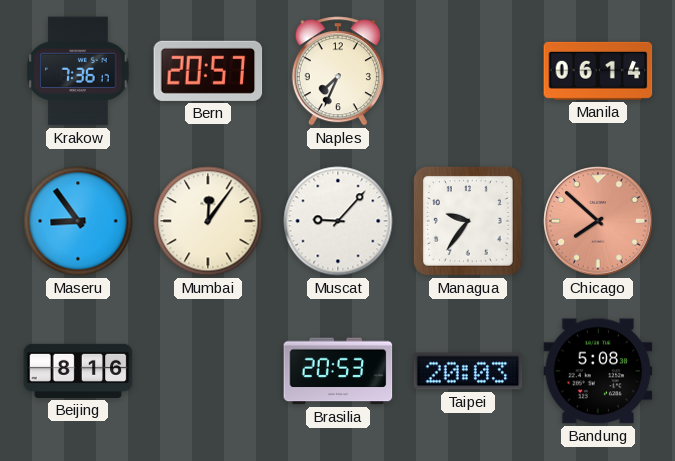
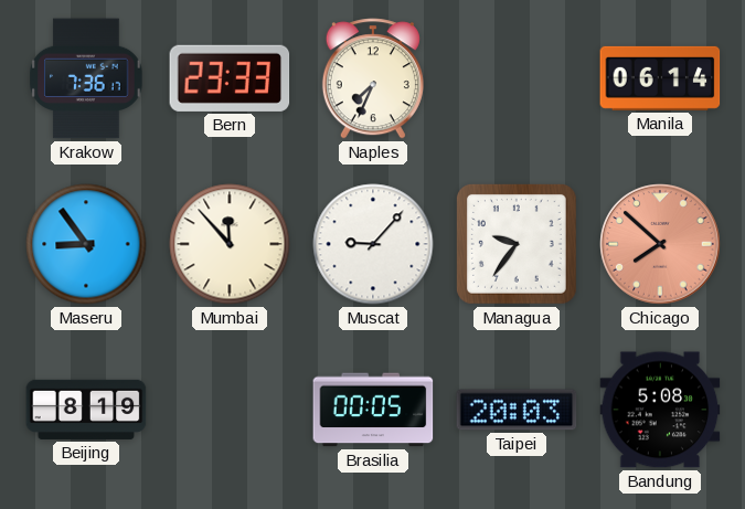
Bern: 20:57 -> 23:33 (230, 78)
Mumbai: 12:06 -> 11:53 (230, 244)
Beijing: 8:16 -> 8:19 (86, 410)
Brasilia: 20:53 -> 00:05 (373, 410)
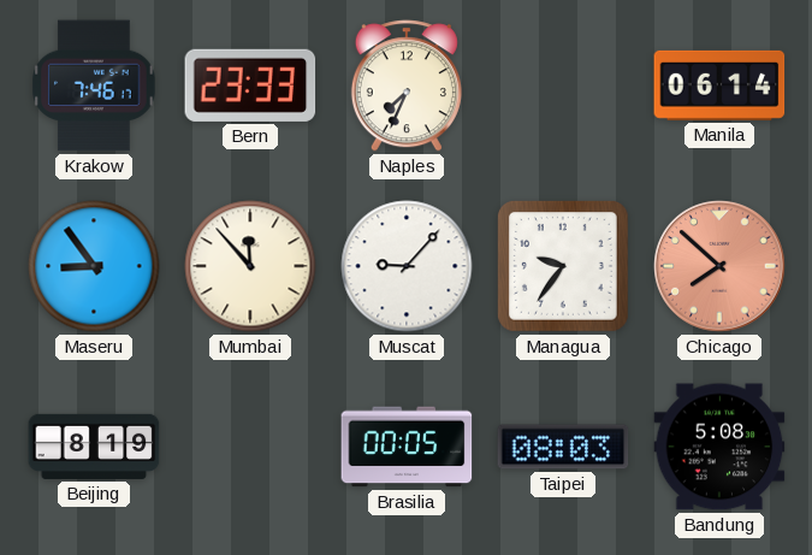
Krakow: 7:36 -> 7:46 (94, 85)
Taipei: 20:03 -> 08:03 (563, 447)
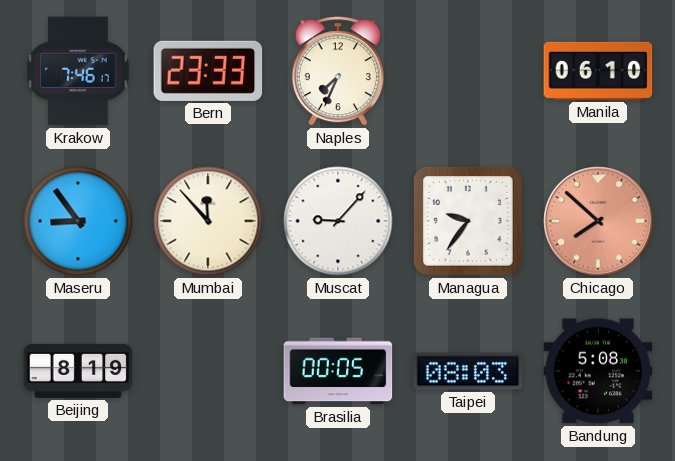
Manila: 06:14 -> 06:10 (598, 71)
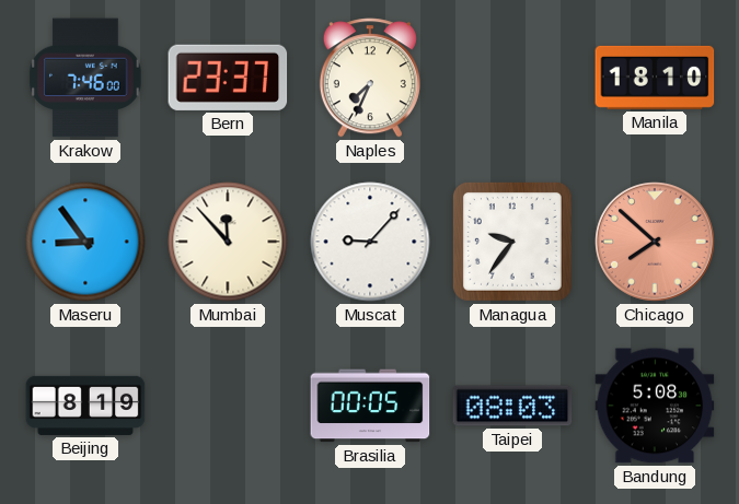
Krakow: 7:46:17 -> 7:46:00 (85, 78)
Bern: 23:33 -> 23:37 (228, 78)
Manila: 06:10 -> 18:10 (655, 78)
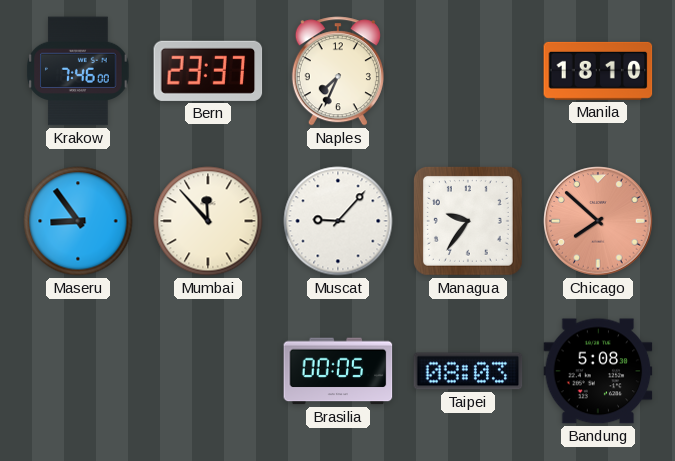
Beijing: 8:19 -> none (85, 406)
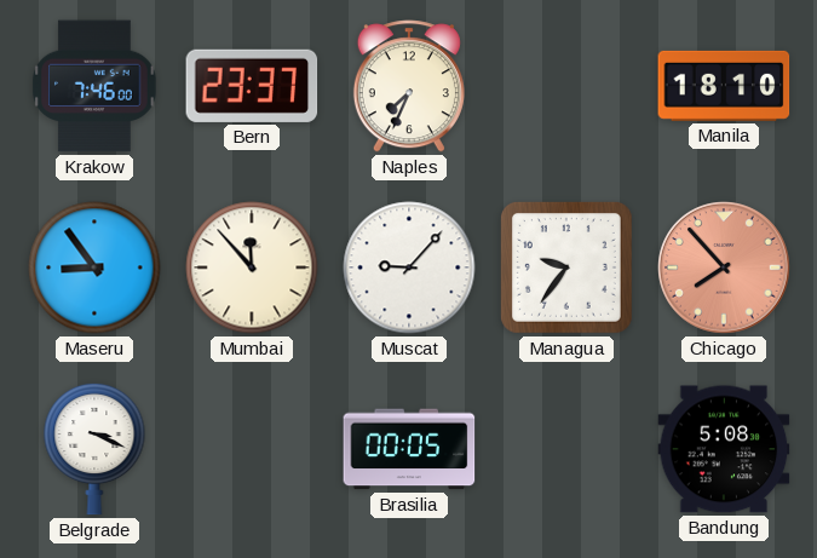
Chicago: 7:52 -> 7:53 (724, 268)
Belgrade: none -> 3:19 (94, 449)
Taipei: 08:03 -> none (468, 371)
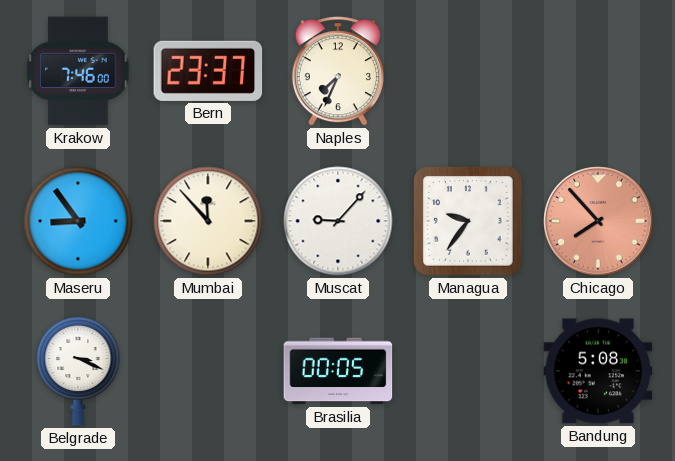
Manila: 18:10 -> none (724, 86)
